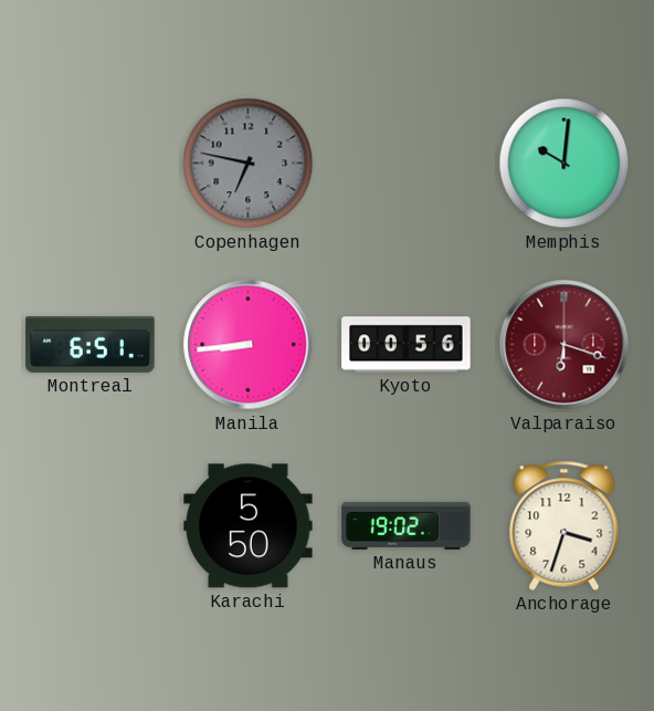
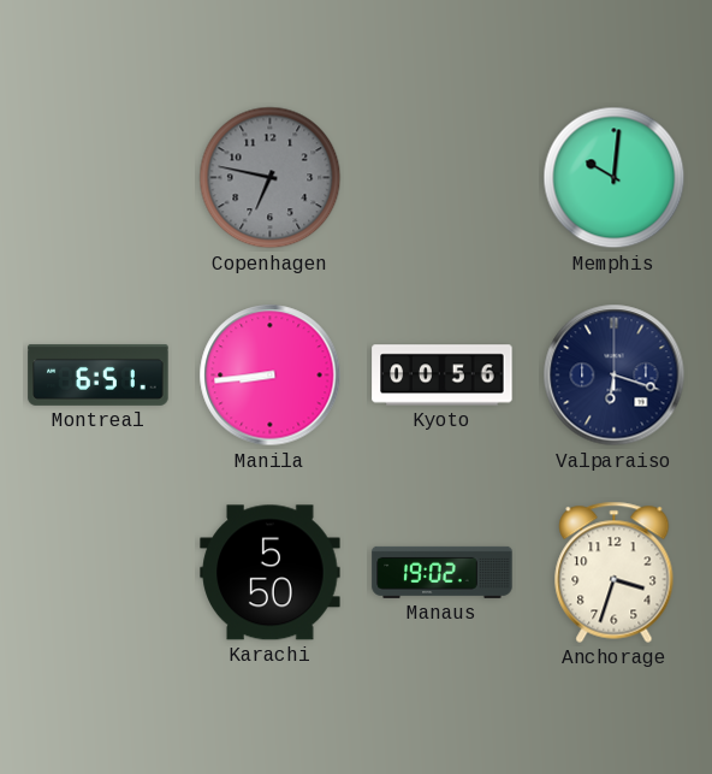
Valparaiso dial: burgundy -> navy (615, 376)
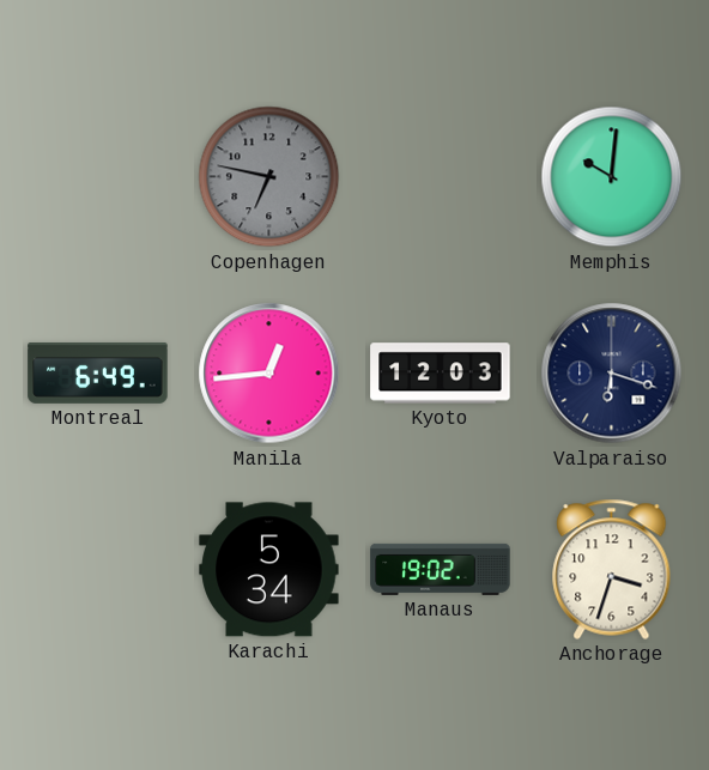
Montreal: 6:51 -> 6:49 (98, 372)
Manila: 8:44 -> 12:44 (269, 374)
Kyoto: 00:56 -> 12:03 (441, 374)
Karachi: 5:50 -> 5:34 (269, 570)
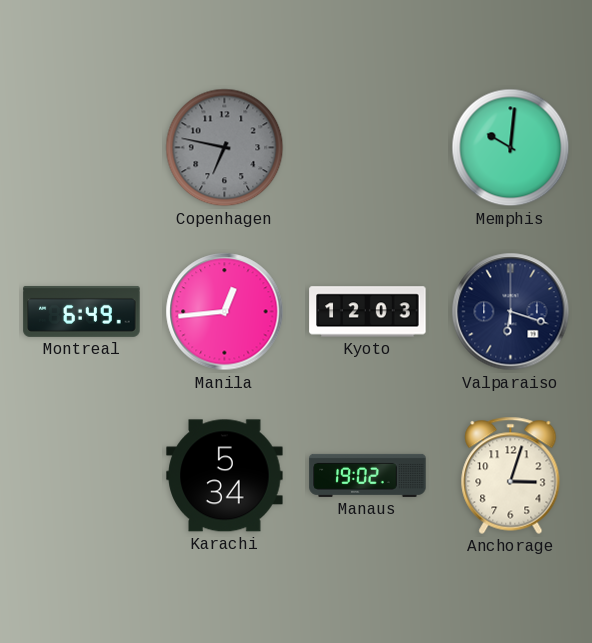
Anchorage: 3:33 -> 3:03 (511, 475)
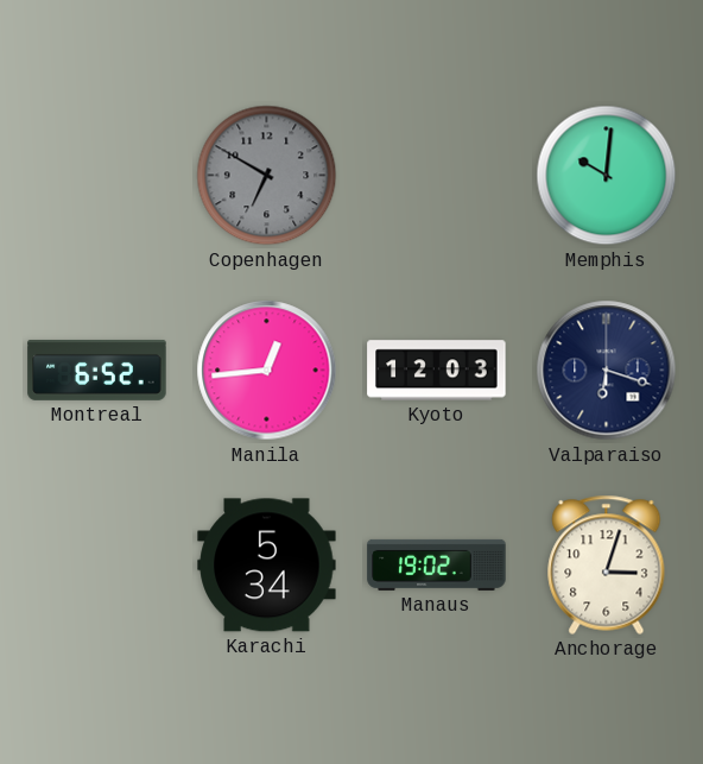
Copenhagen: 6:47 -> 6:50 (267, 176)
Montreal: 6:49 -> 6:52 (97, 370)
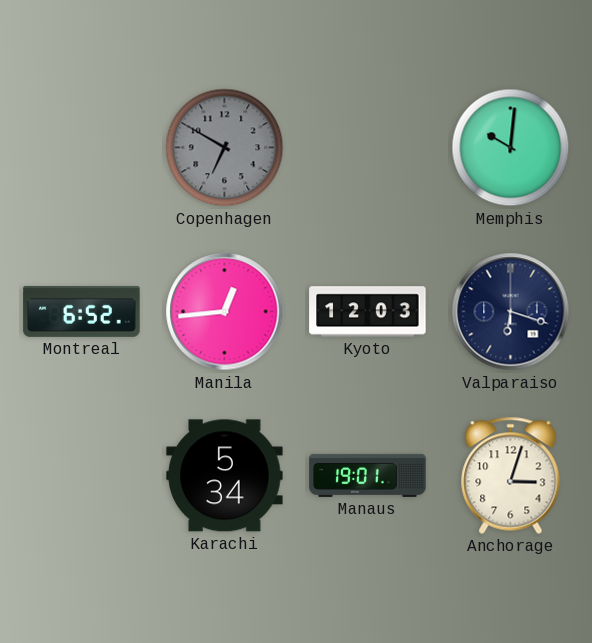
Manaus: 19:02 -> 19:01 (368, 475)
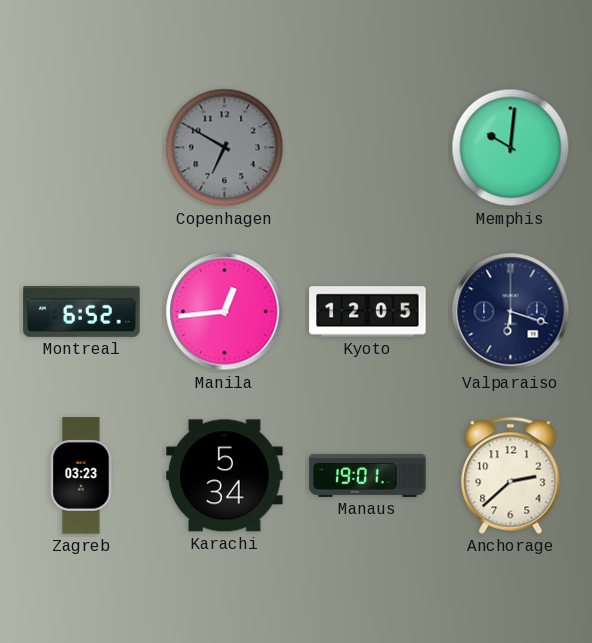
Kyoto: 12:03 -> 12:05 (368, 312)
Zagreb: none -> 03:23 (81, 476)
Anchorage: 3:03 -> 2:38 (511, 475)
